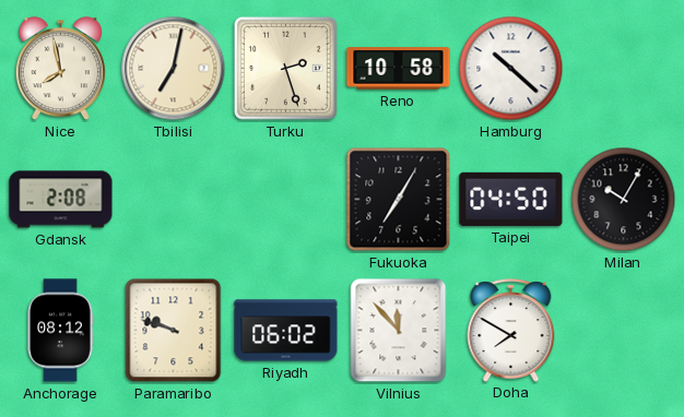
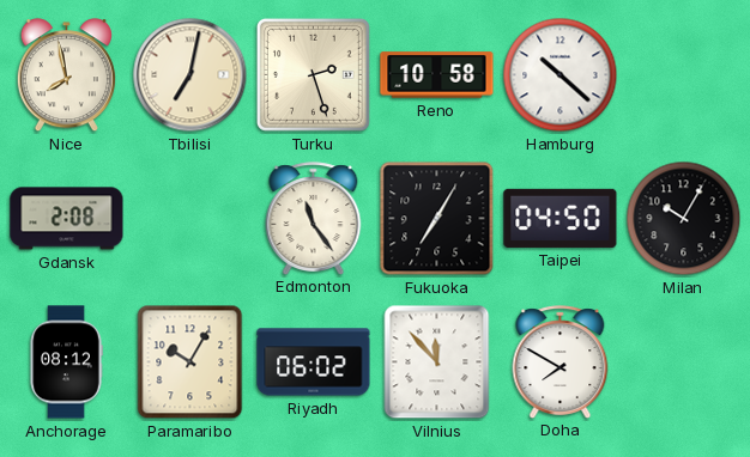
Edmonton: none -> 11:24 (314, 218)
Paramaribo: 9:48 -> 10:05 (190, 362)
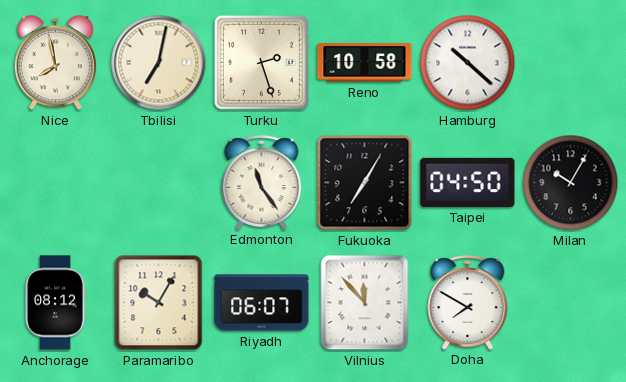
Gdansk: 2:08 -> none (67, 219)
Riyadh: 06:02 -> 06:07 (262, 303)
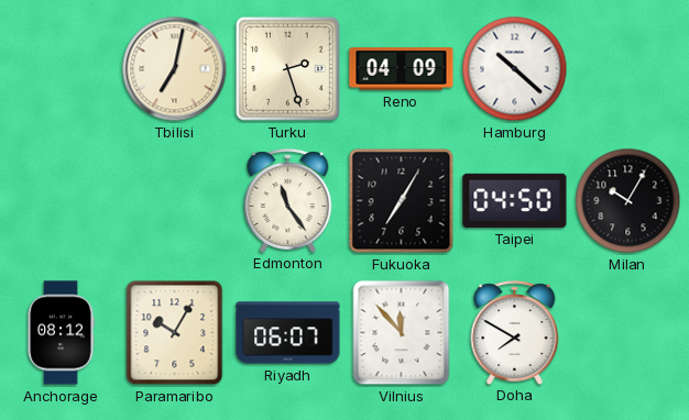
Nice: 7:58 -> none (55, 63)
Reno: 10:58 -> 04:09 (402, 69)
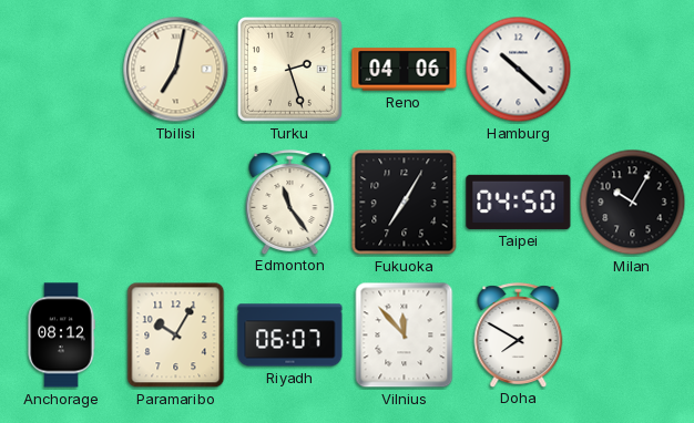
Reno: 04:09 -> 04:06 (405, 70)
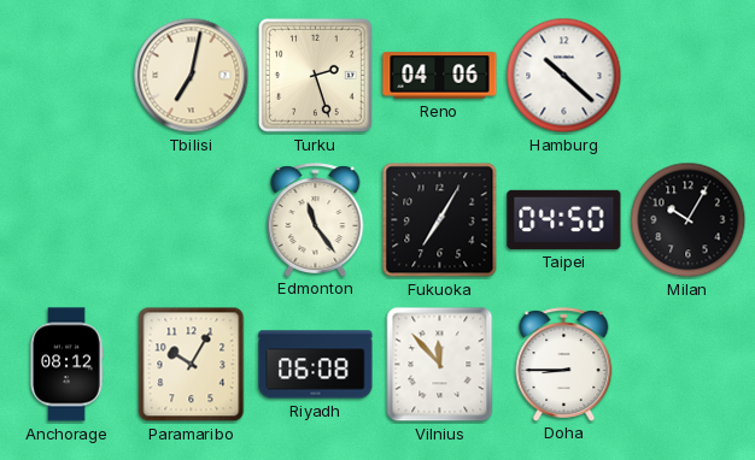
Riyadh: 06:07 -> 06:08 (316, 365)
Doha: 7:50 -> 8:45 (564, 364)
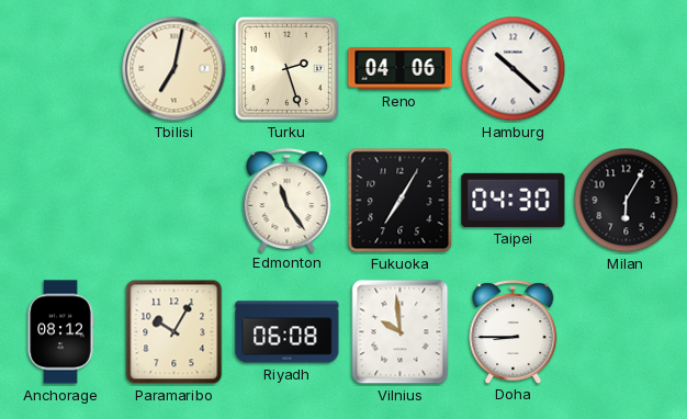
Taipei: 04:50 -> 04:30 (514, 200)
Milan: 10:05 -> 6:05 (627, 201)
Vilnius: 11:53 -> 9:59 (401, 332)
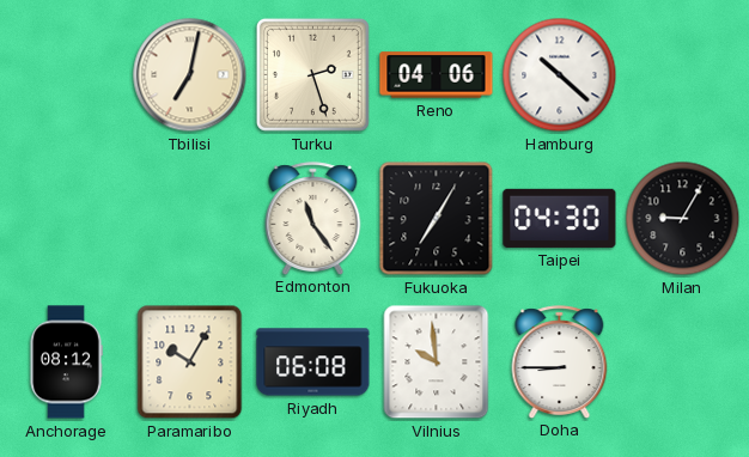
Milan: 6:05 -> 9:05 (683, 219)
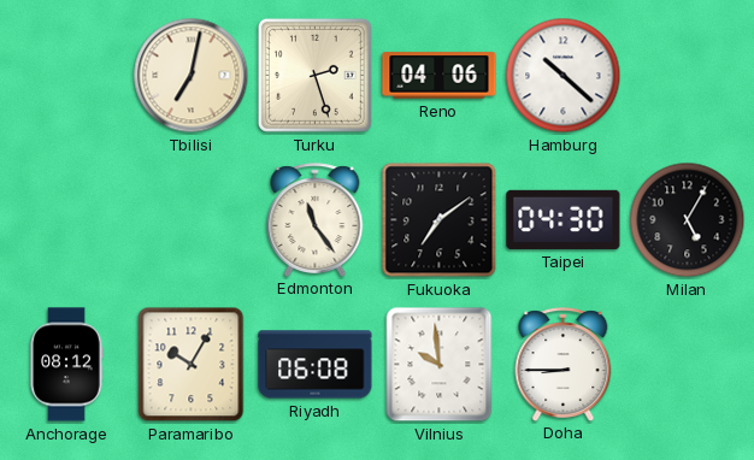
Fukuoka: 7:05 -> 7:09 (440, 220)
Milan: 9:05 -> 5:05 (688, 220)
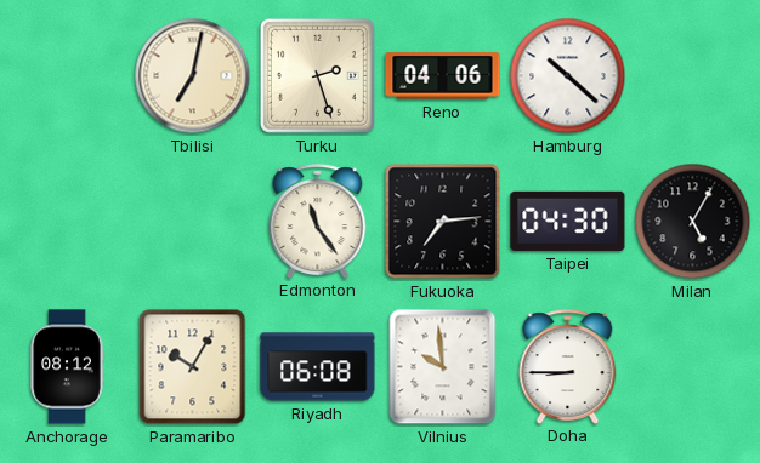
Fukuoka: 7:09 -> 7:14 (443, 222)
